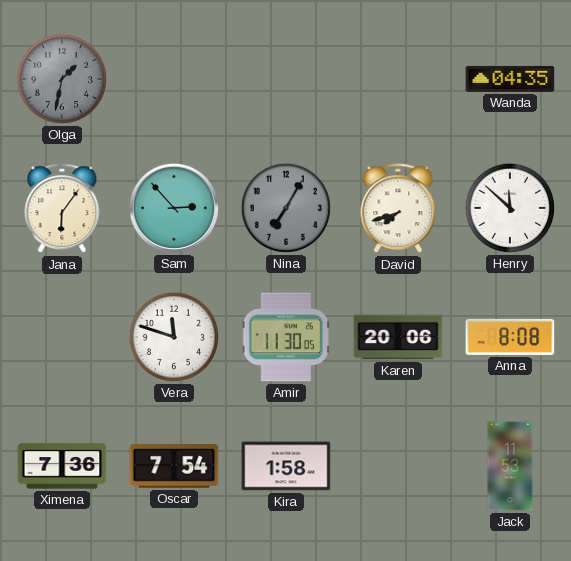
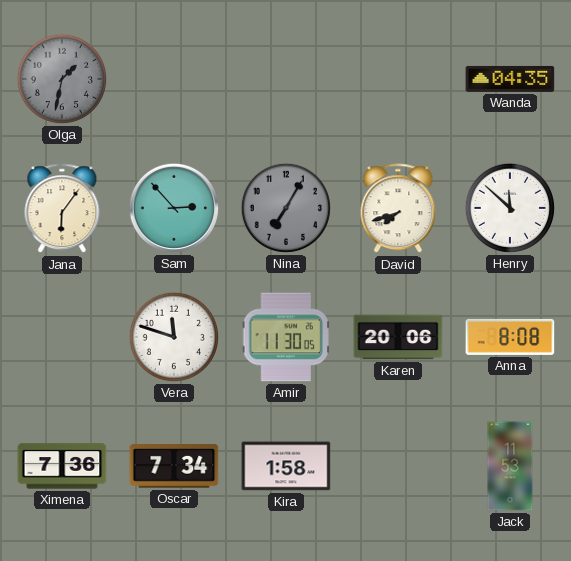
Oscar: 7:54 -> 7:34 (174, 466)
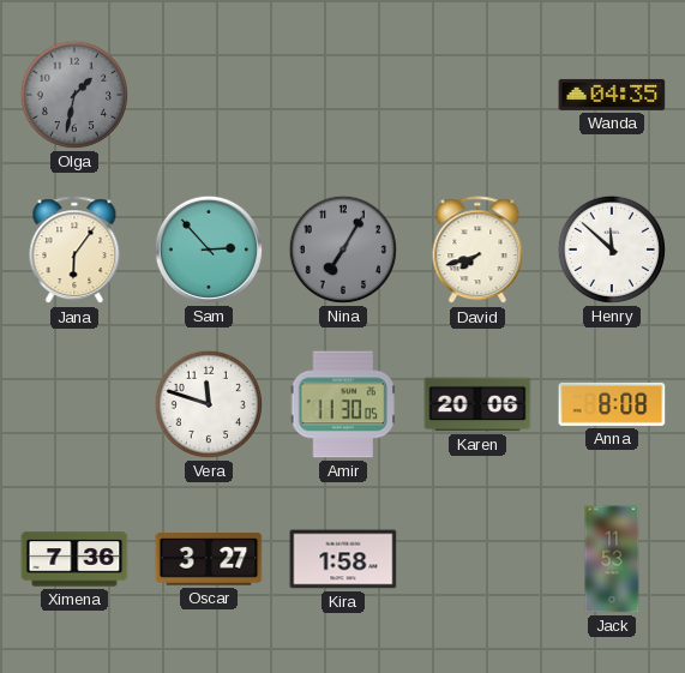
Oscar: 7:34 -> 3:27 (209, 559)
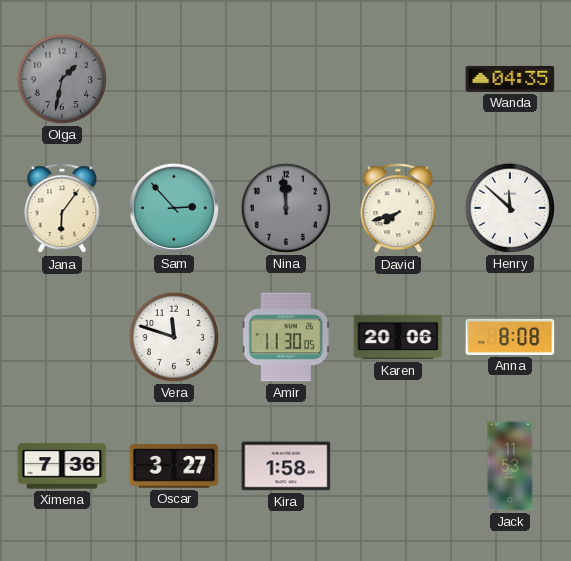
Nina: 7:05 -> 11:59 (286, 208)
